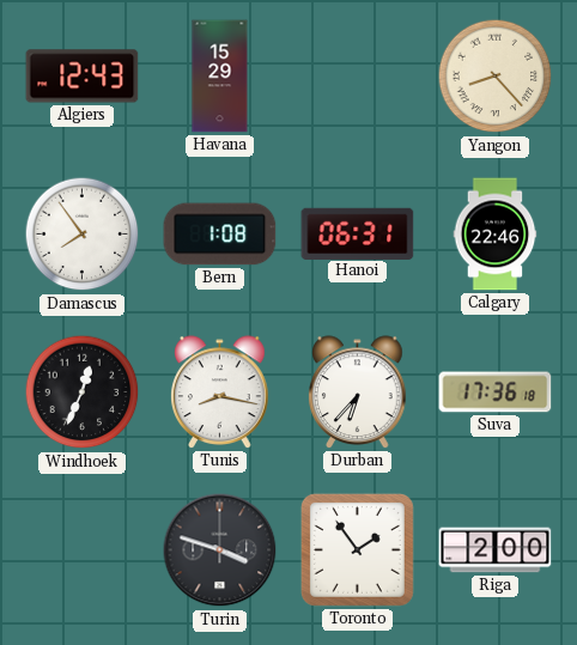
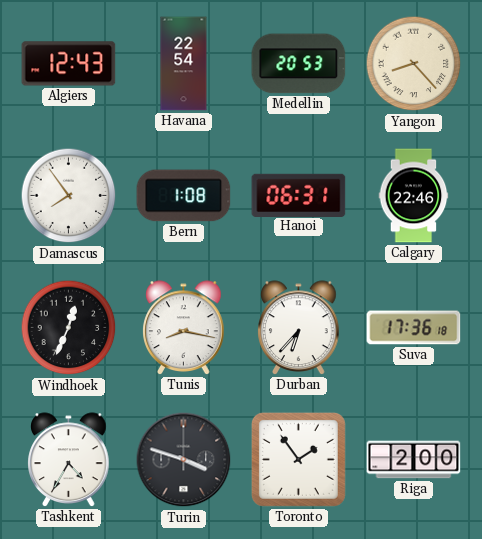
Havana: 15:29 -> 22:54 (184, 64)
Medellin: none -> 20:53 (299, 64)
Tashkent: none -> 4:35 (69, 460)
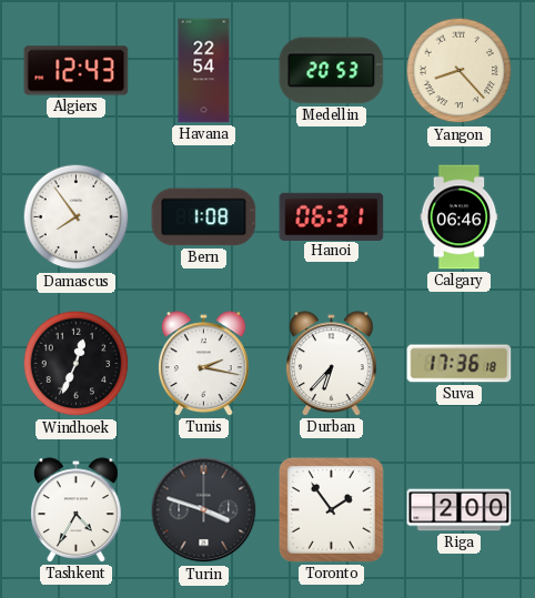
Calgary: 22:46 -> 06:46 (460, 217)
Tunis: 8:17 -> 2:17 (204, 364)
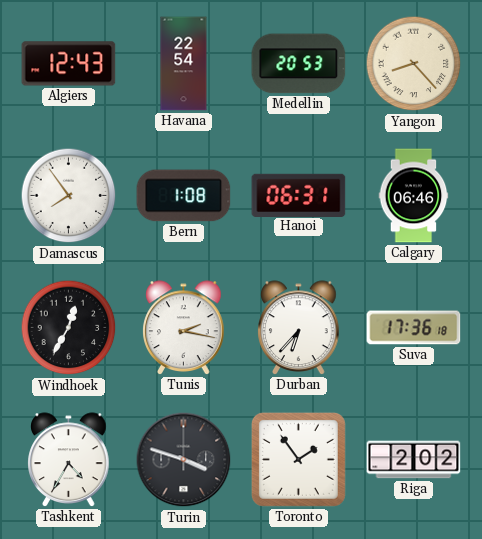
Windhoek: 12:34 -> 12:35 (69, 328)
Riga: 2:00 -> 2:02 (414, 460)
